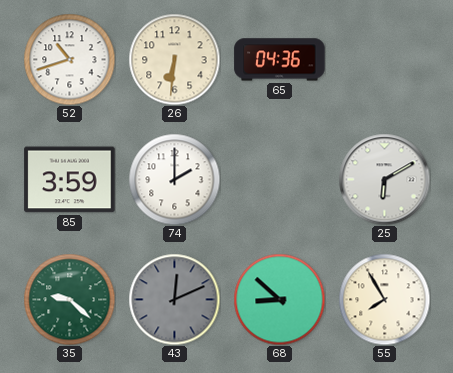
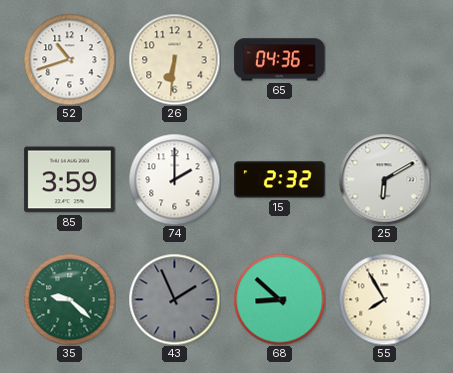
15: none -> 2:32 (280, 180)
43: 12:11 -> 1:56 (174, 299)
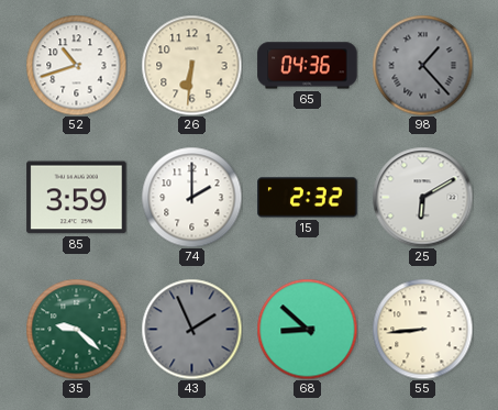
98: none -> 1:23 (422, 65)
55: 7:55 -> 8:44 (422, 329)
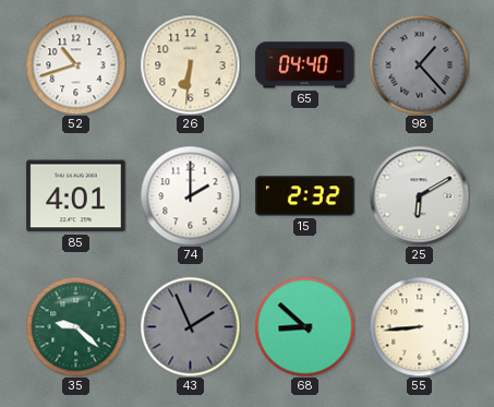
65: 04:36 -> 04:40 (305, 65)
85: 3:59 -> 4:01 (76, 196)
